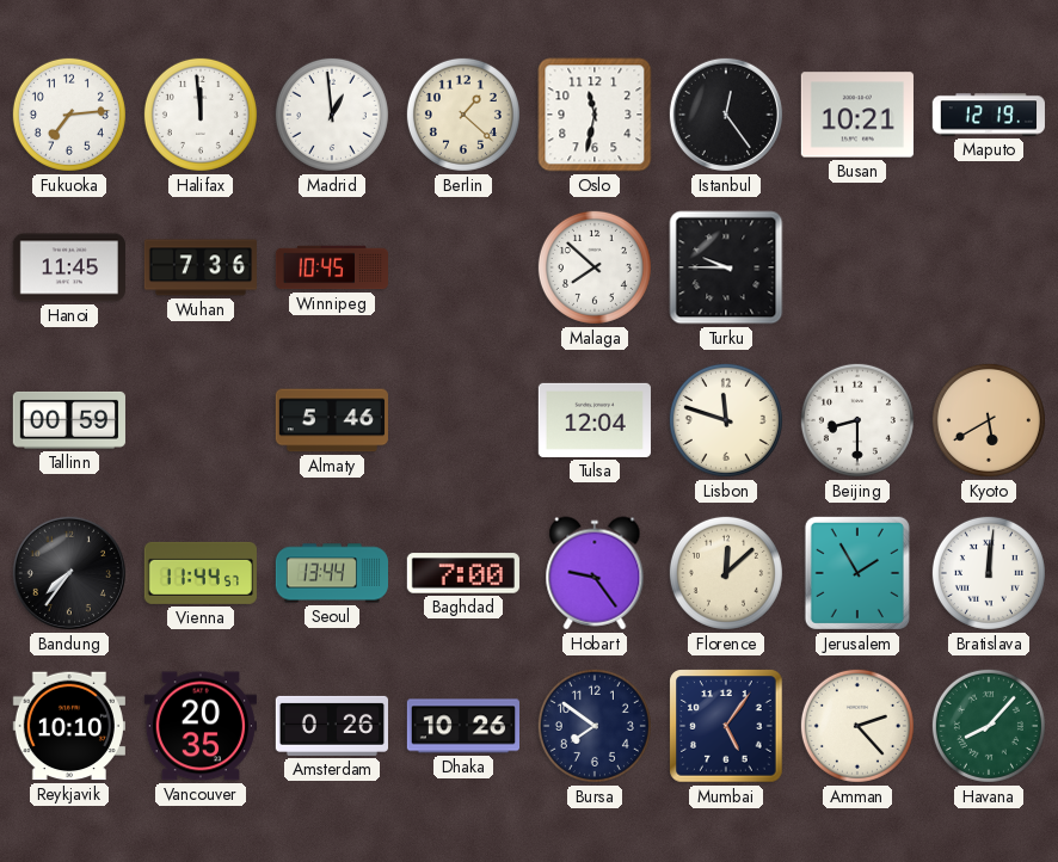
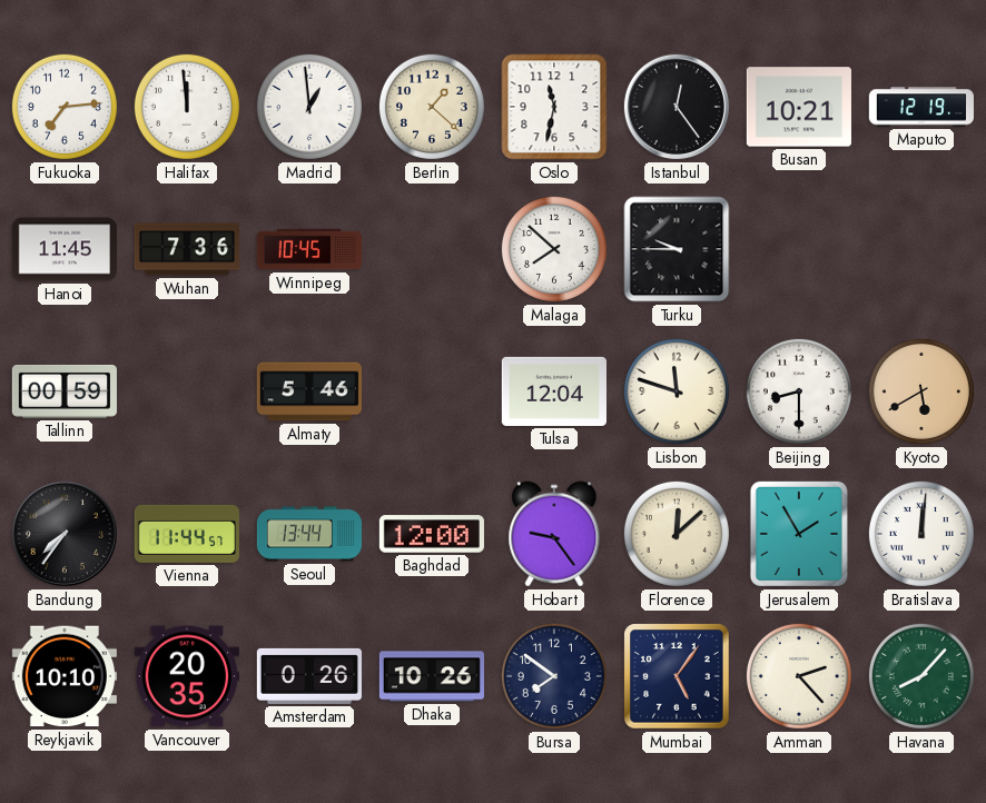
Baghdad: 7:00 -> 12:00 (432, 534)
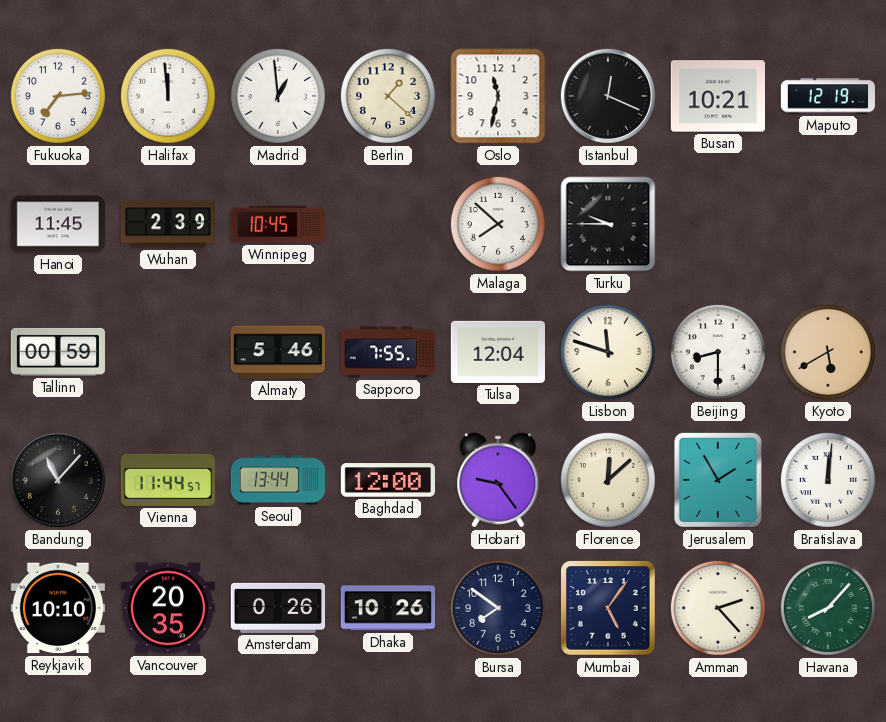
Istanbul: 12:24 -> 12:19 (608, 96)
Wuhan: 7:36 -> 2:39 (167, 224)
Sapporo: none -> 7:55 (387, 352)
Bandung: 7:36 -> 11:07 (58, 480)
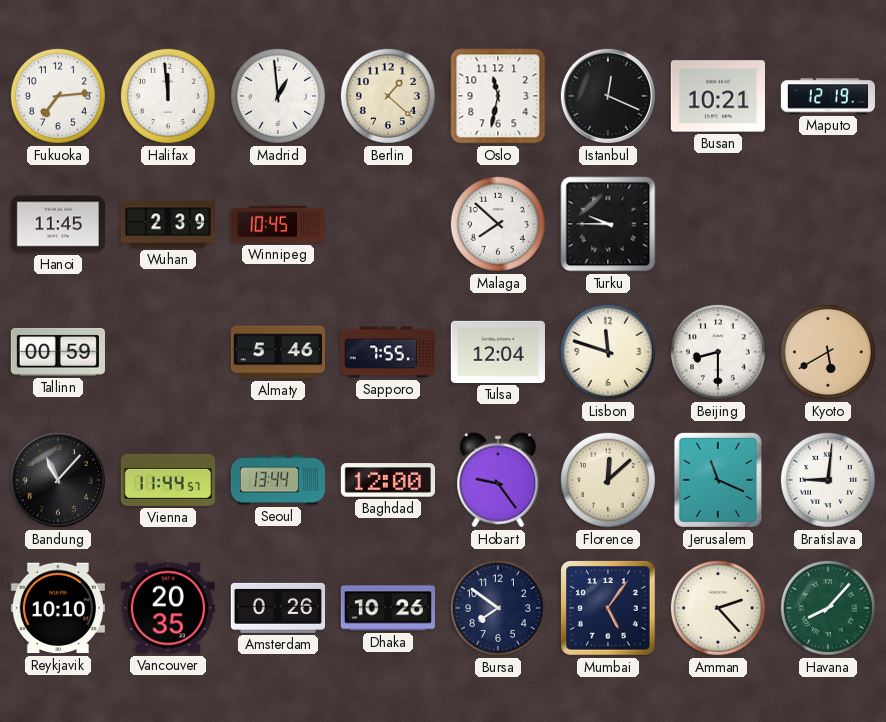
Jerusalem: 1:55 -> 11:19 (718, 480)
Bratislava: 12:01 -> 9:01 (828, 480)
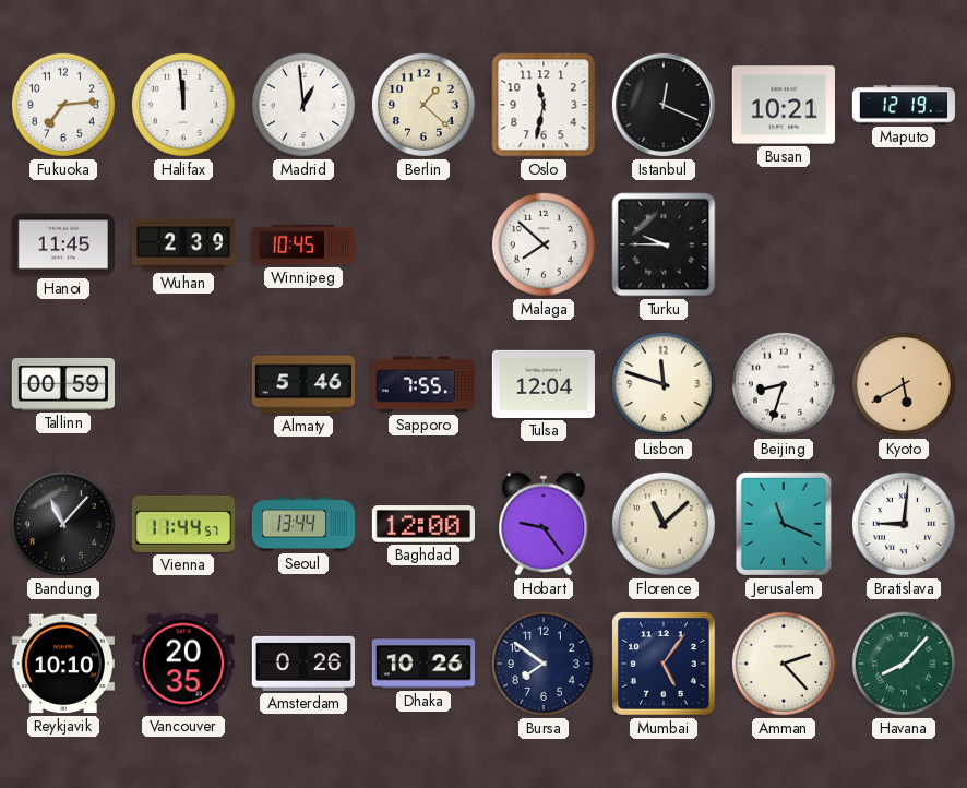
Beijing: 8:30 -> 8:33 (784, 384)
Florence: 12:08 -> 11:08 (664, 524)
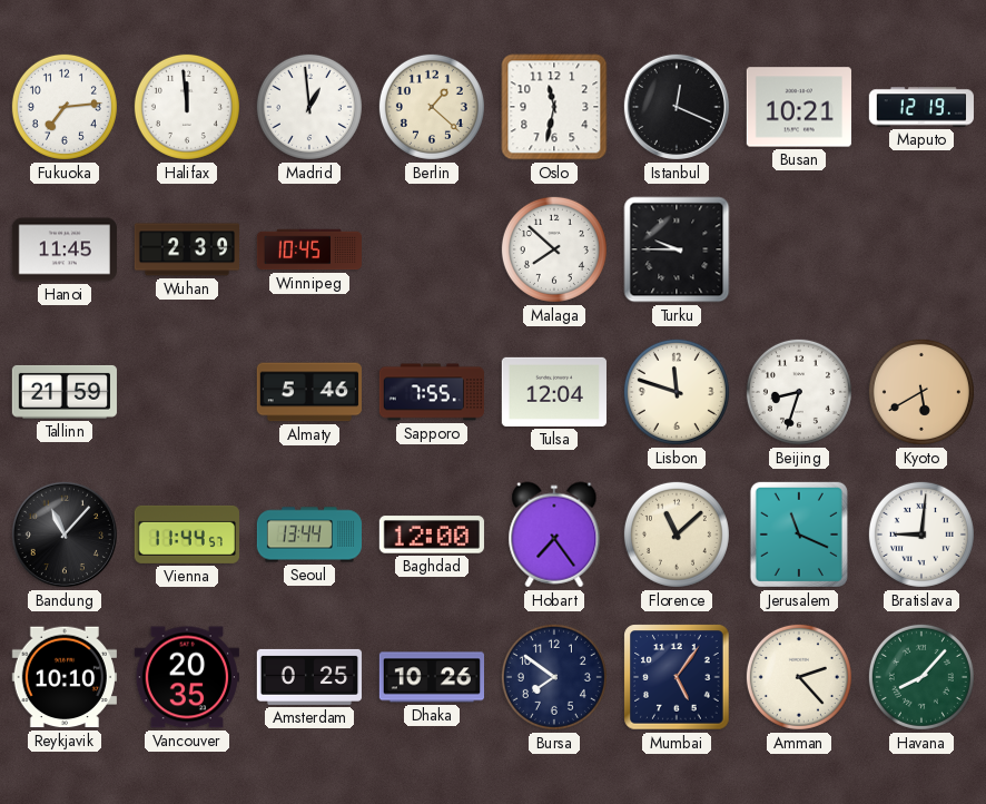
Tallinn: 00:59 -> 21:59 (65, 392)
Hobart: 9:24 -> 7:24 (554, 535)
Amsterdam: 0:26 -> 0:25 (308, 677)
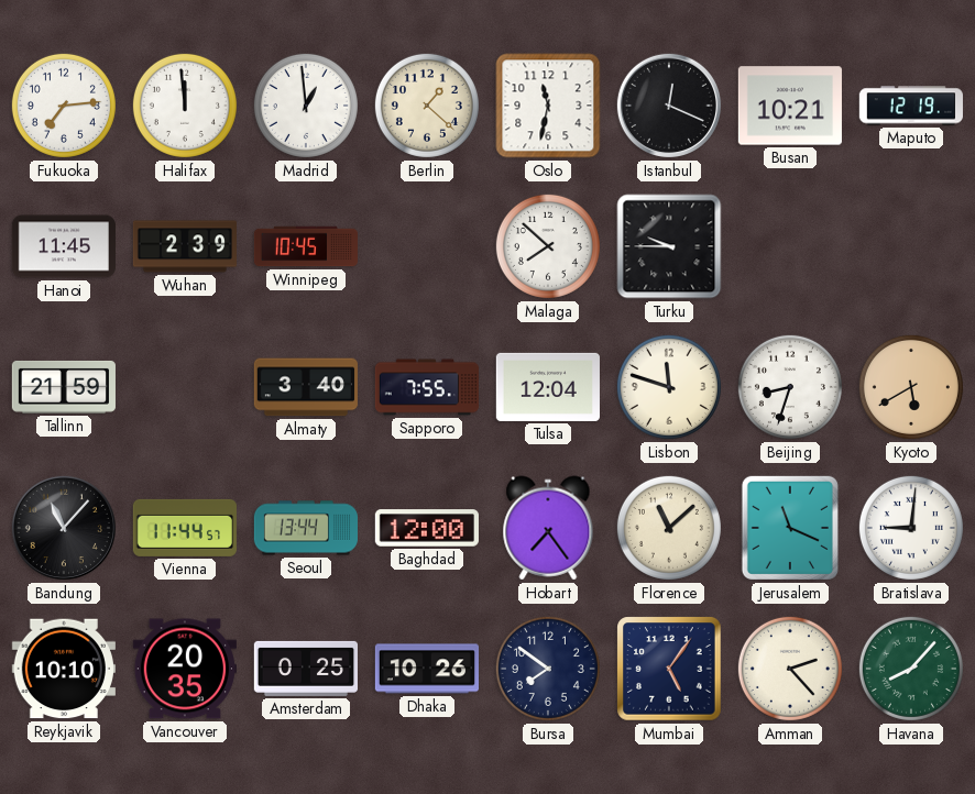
Almaty: 5:46 -> 3:40 (305, 387)
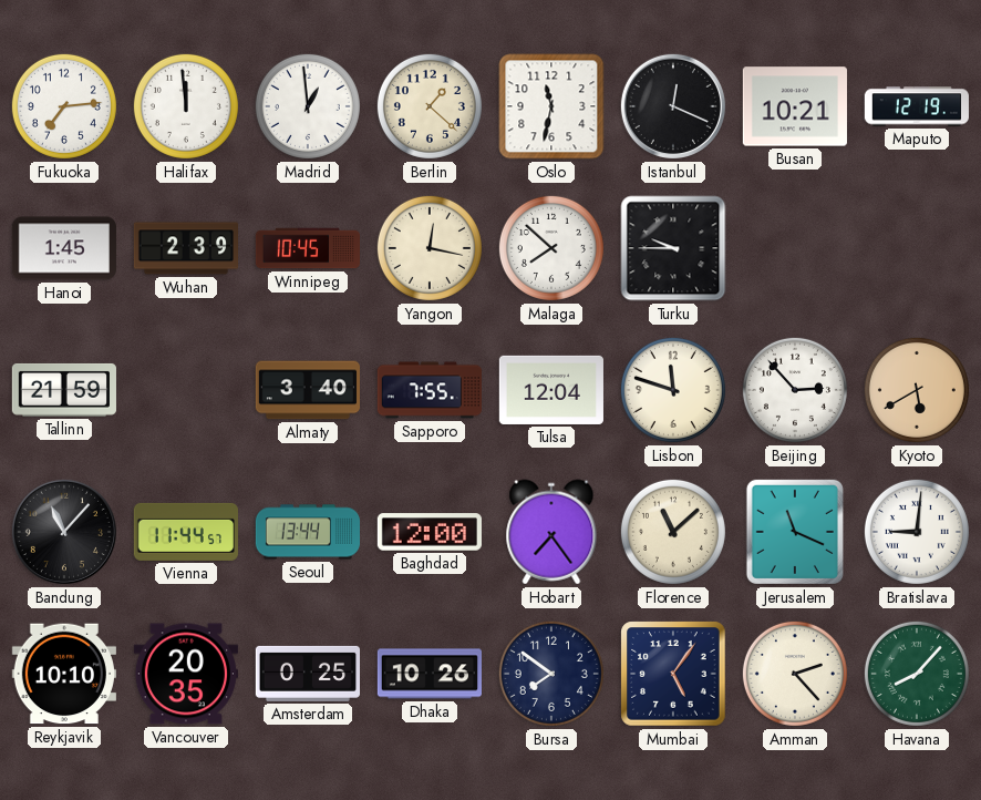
Hanoi: 11:45 -> 1:45 (64, 248)
Yangon: none -> 12:17 (430, 248)
Beijing: 8:33 -> 2:53 (795, 390)
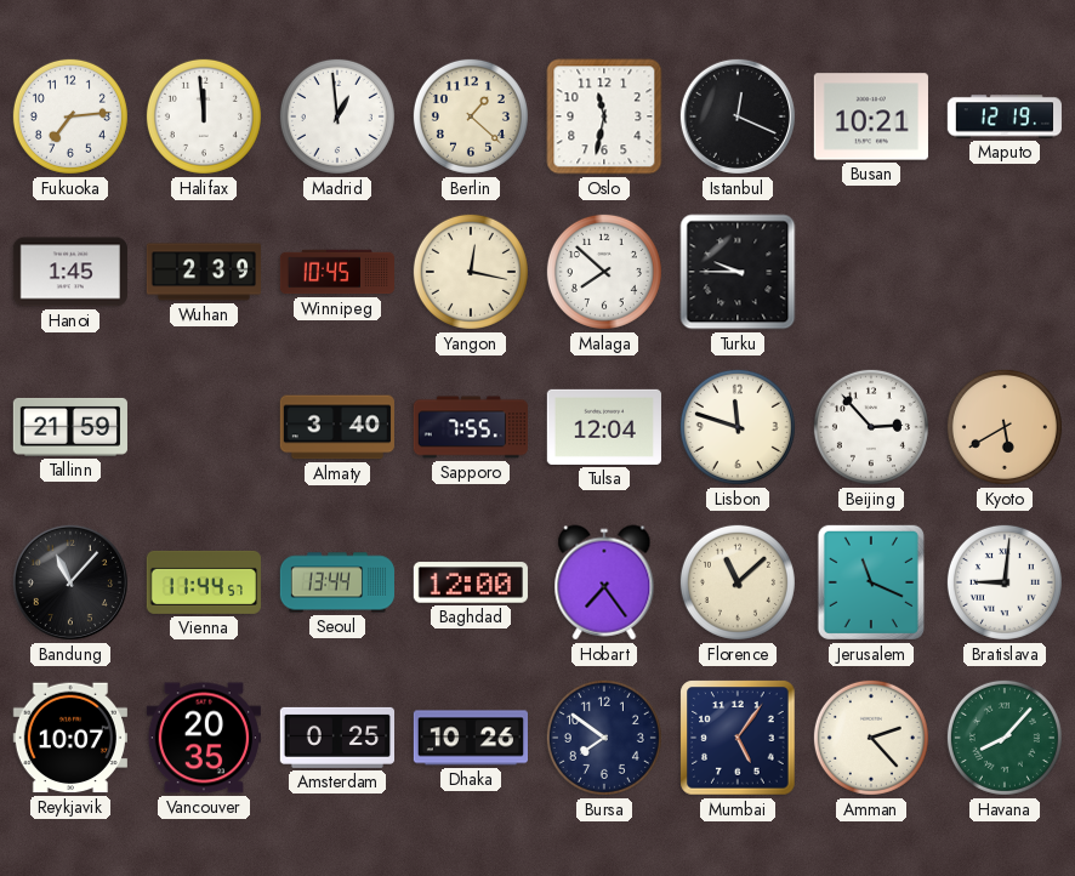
Reykjavik: 10:10 -> 10:07 (70, 738)
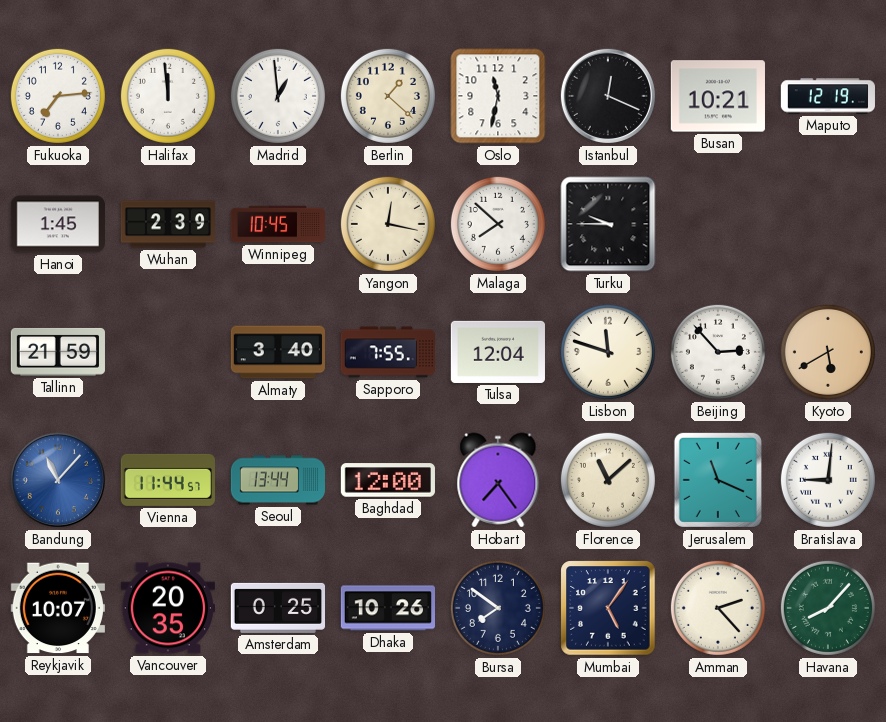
Bandung dial: black -> blue (58, 480)
